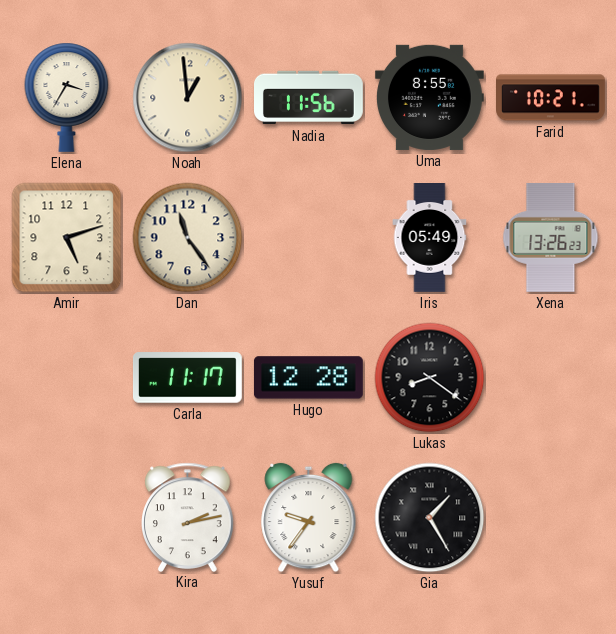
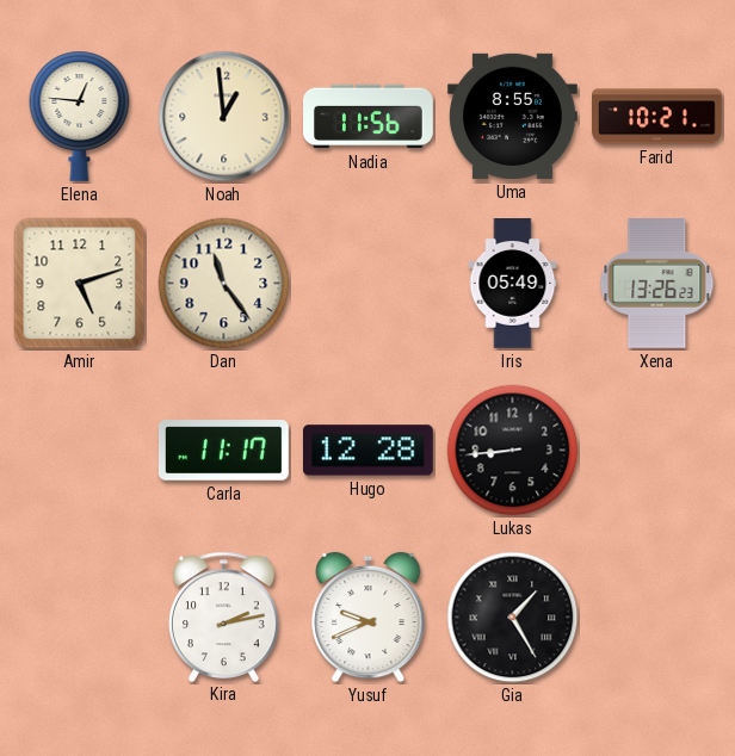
Elena: 3:35 -> 12:46 (80, 116)
Lukas: 8:21 -> 8:44 (513, 451)
Yusuf: 9:36 -> 9:41 (369, 618)
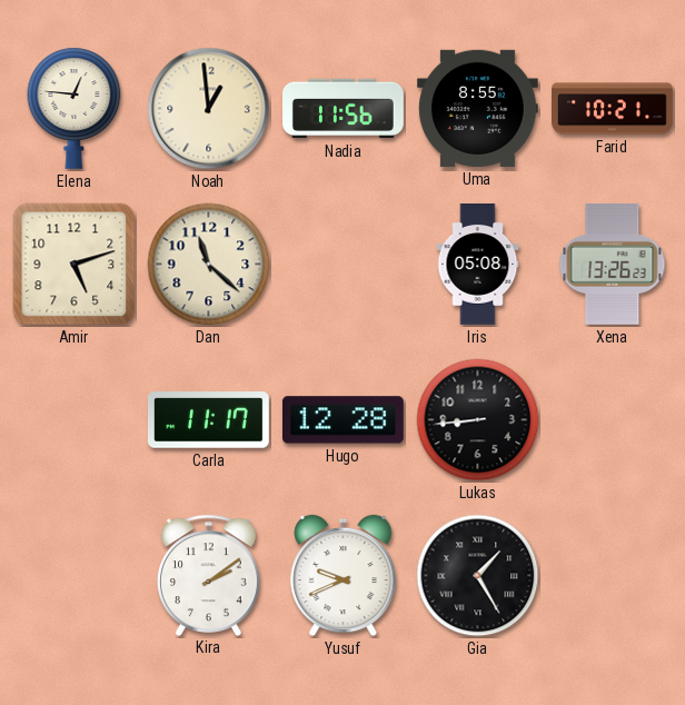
Dan: 11:24 -> 11:22 (209, 265)
Iris: 05:49 -> 05:08 (478, 265)
Kira: 2:13 -> 2:09 (209, 575)
